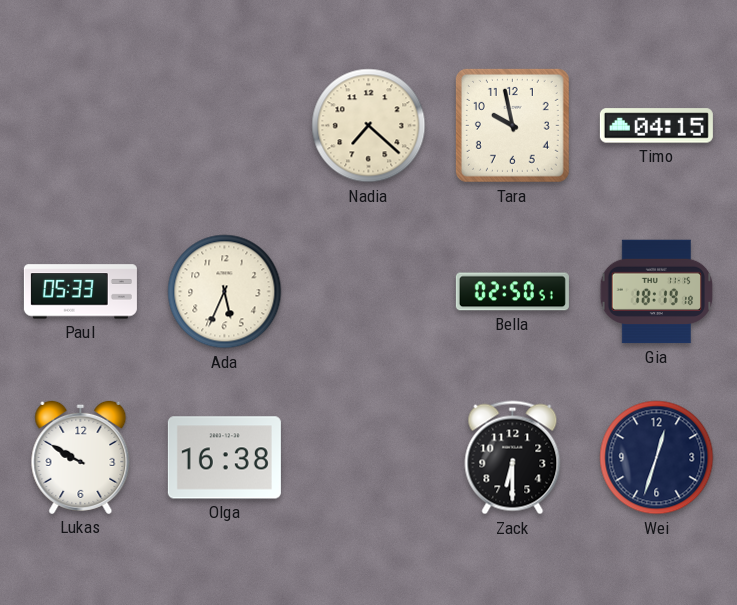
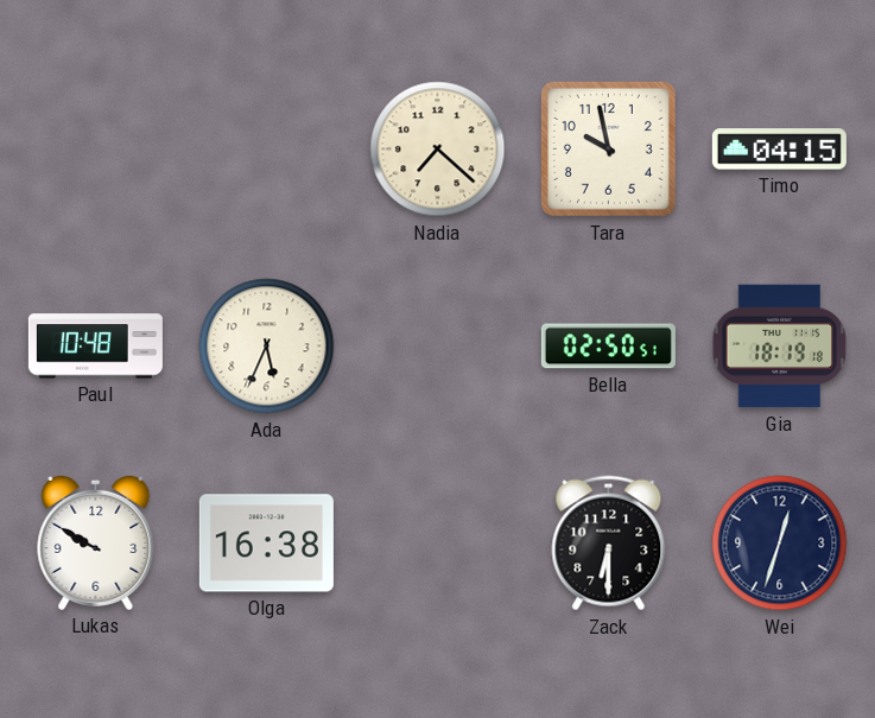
Paul: 05:33 -> 10:48 (95, 347)
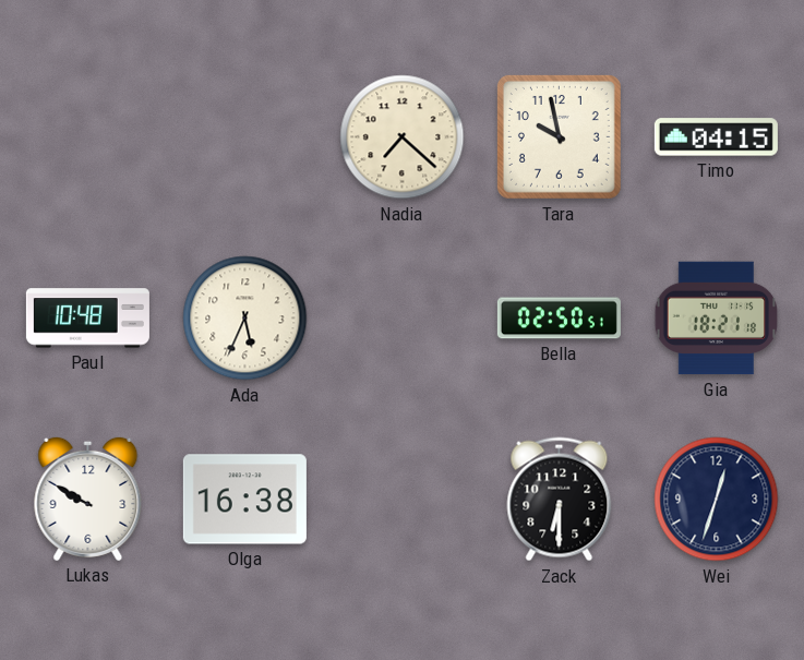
Gia: 18:19 -> 18:21 (717, 319)
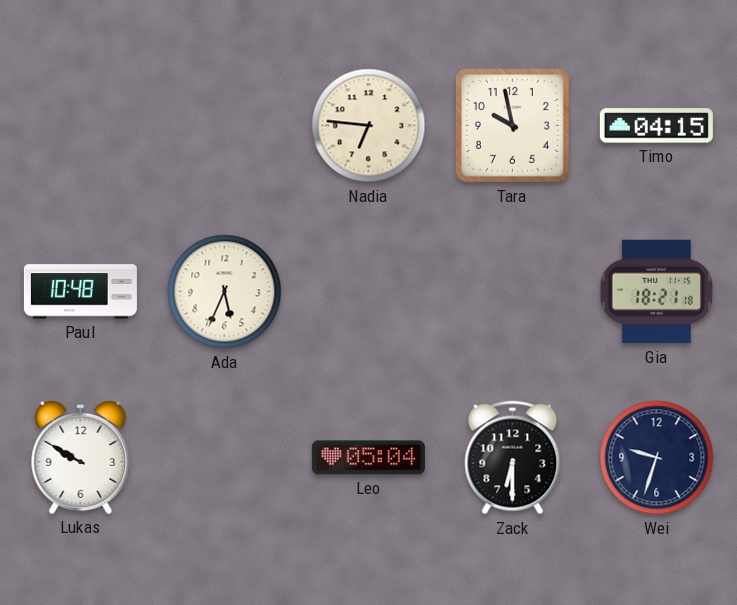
Nadia: 7:22 -> 6:46 (369, 126)
Bella: 02:50 -> none (559, 319)
Olga: 16:38 -> none (244, 500)
Leo: none -> 05:04 (368, 458)
Wei: 12:33 -> 9:33 (657, 458)
